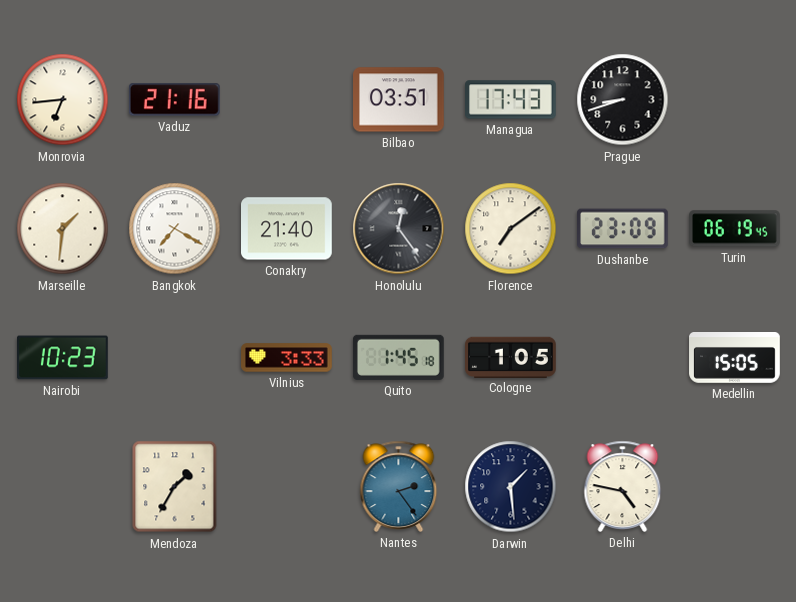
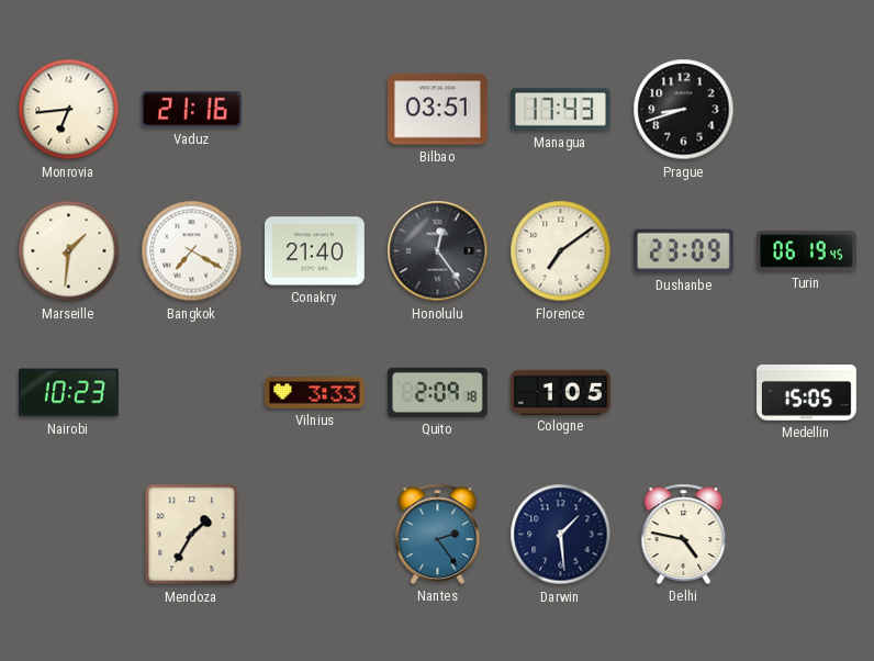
Quito: 1:45 -> 2:09 (437, 392)
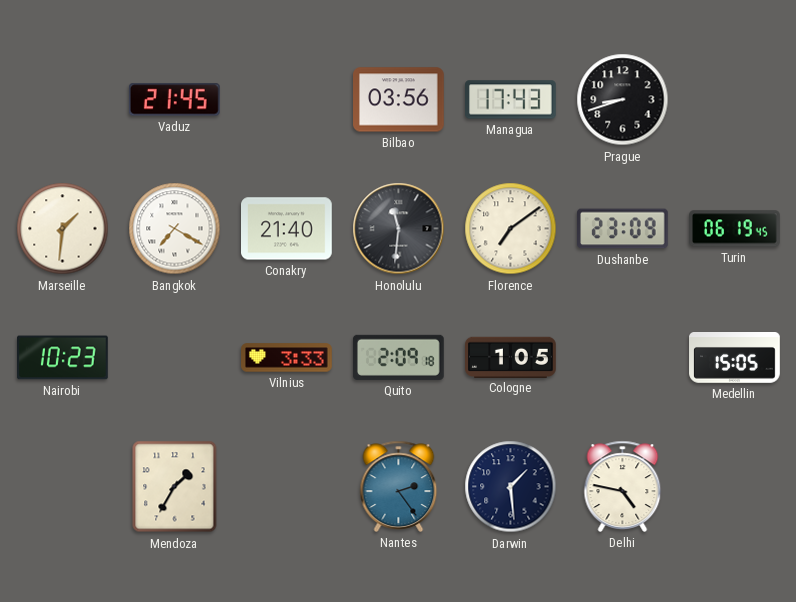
Monrovia: 6:44 -> none (69, 110)
Vaduz: 21:16 -> 21:45 (174, 100)
Bilbao: 03:51 -> 03:56 (399, 100)
Honolulu: 12:24 -> 11:31 (399, 229)
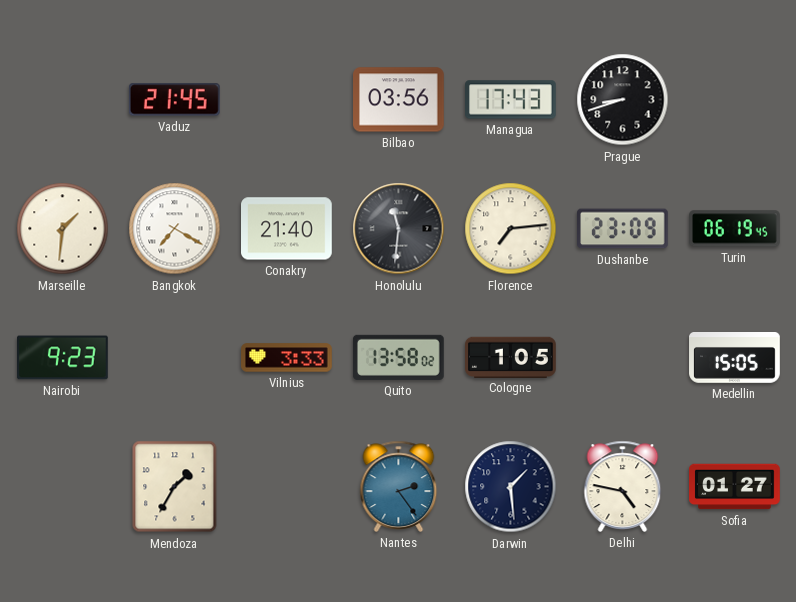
Florence: 7:09 -> 7:14 (511, 229)
Nairobi: 10:23 -> 9:23 (63, 358)
Quito: 2:09 -> 13:58 (398, 357)
Sofia: none -> 01:27 (735, 487)
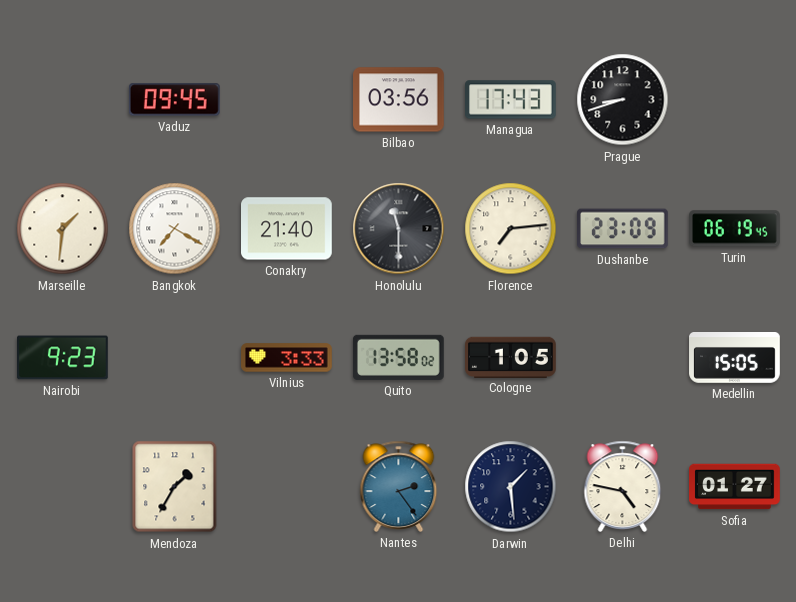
Vaduz: 21:45 -> 09:45 (174, 100)
Honolulu: 11:31 -> 11:30 (399, 229)
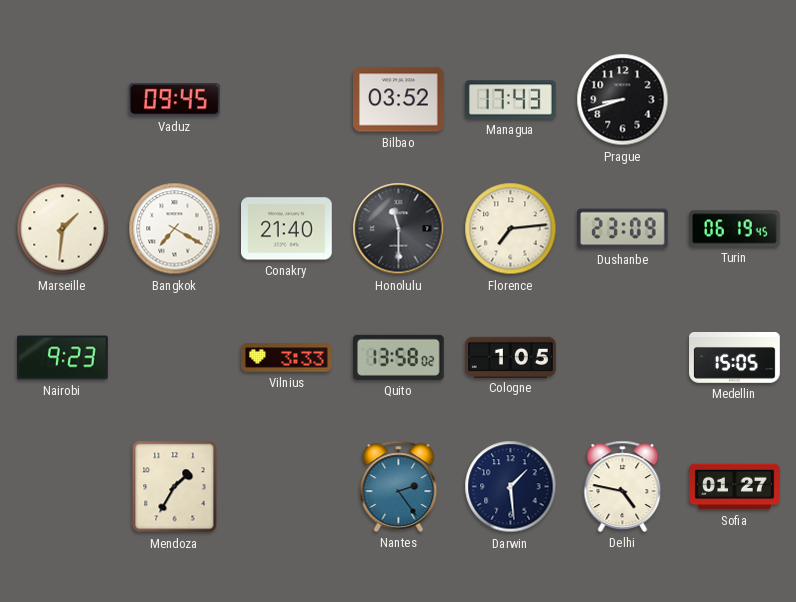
Bilbao: 03:56 -> 03:52 (399, 100)
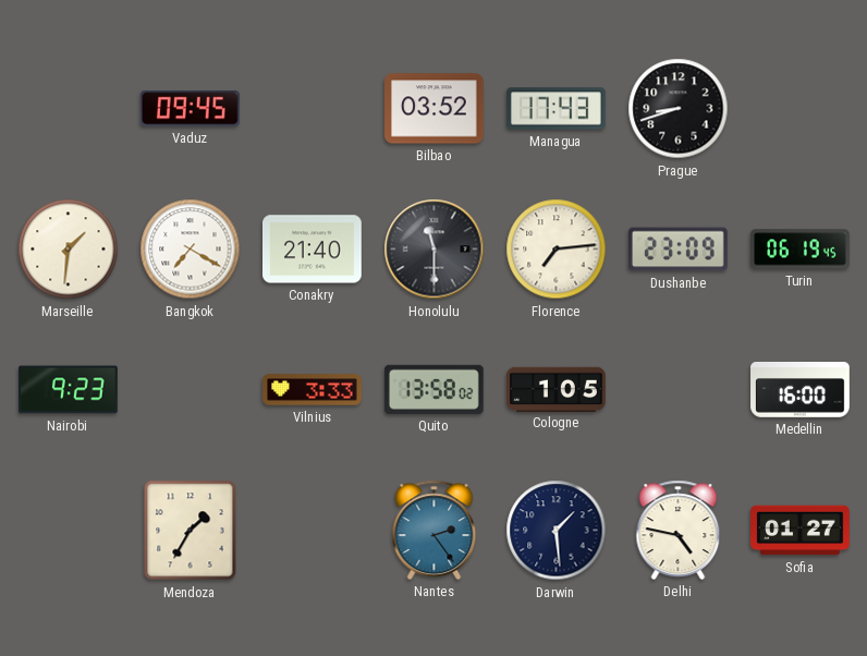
Medellin: 15:05 -> 16:00 (801, 390)
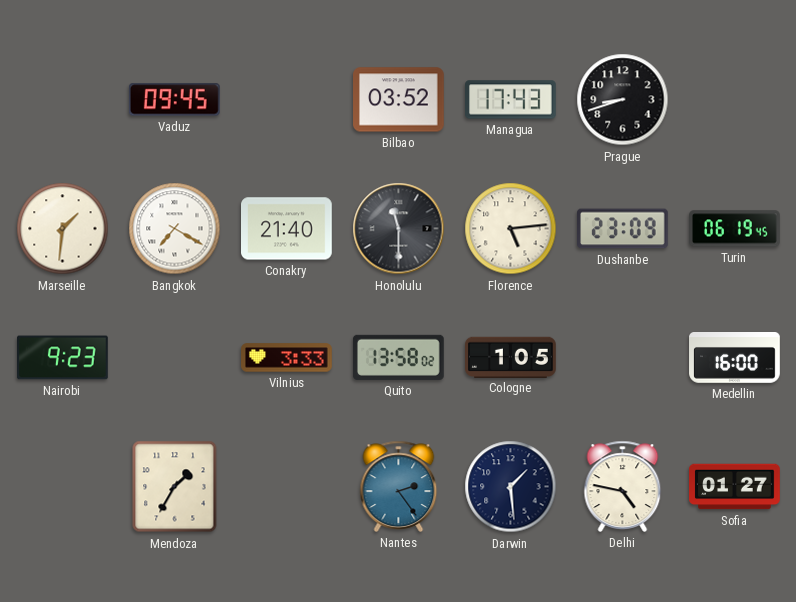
Florence: 7:14 -> 5:14 (511, 229)
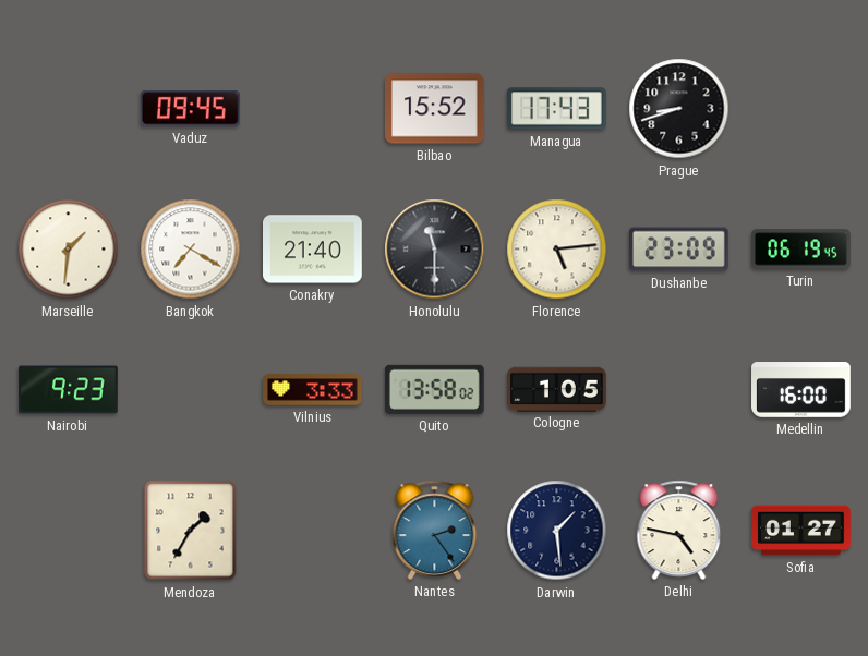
Bilbao: 03:52 -> 15:52 (435, 109)
